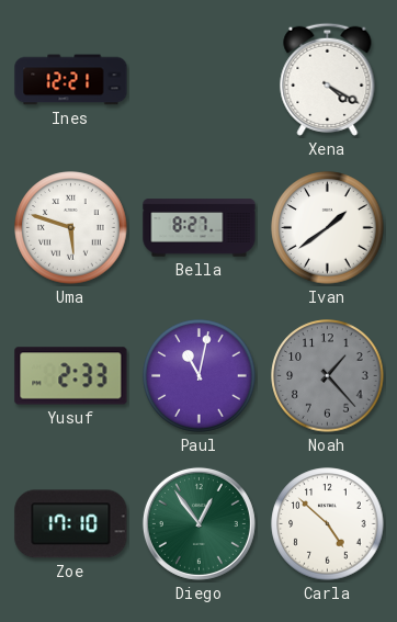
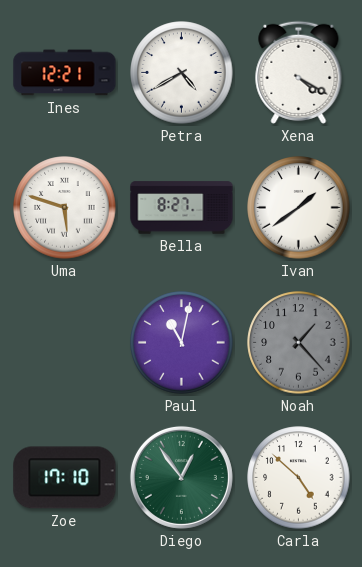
Petra: none -> 4:40 (182, 73)
Yusuf: 2:33 -> none (71, 376)
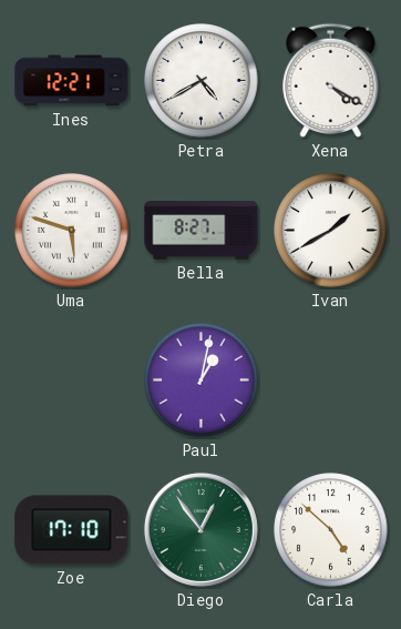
Ivan: 1:39 -> 1:40 (331, 231)
Paul: 11:02 -> 1:02 (202, 381)
Noah: 1:23 -> none (299, 343)
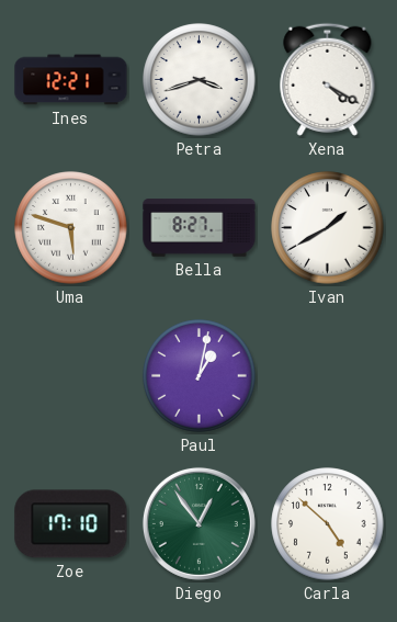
Petra: 4:40 -> 3:42 (200, 80)
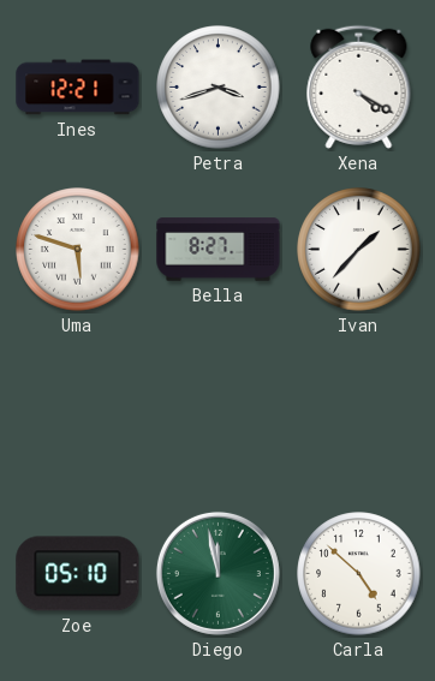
Ivan: 1:40 -> 1:37 (359, 250)
Paul: 1:02 -> none (200, 376)
Zoe: 17:10 -> 05:10 (78, 574)
Diego: 12:54 -> 11:58 (218, 573)
